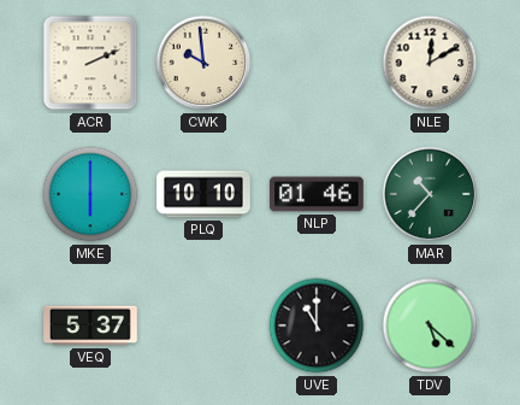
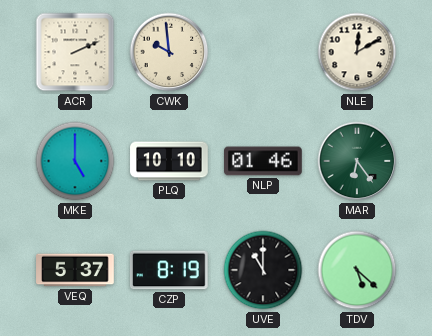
MKE: 6:00 -> 5:00 (75, 161)
MAR: 10:37 -> 6:24 (357, 161)
CZP: none -> 8:19 (169, 270)
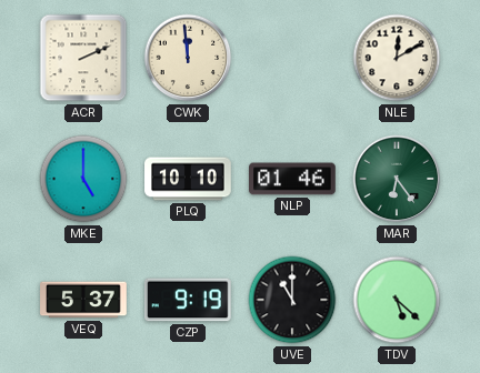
CWK: 9:59 -> 11:59 (188, 58)
CZP: 8:19 -> 9:19 (188, 300)
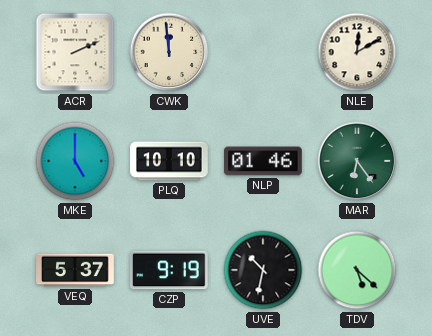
UVE: 11:00 -> 10:32 (263, 270)
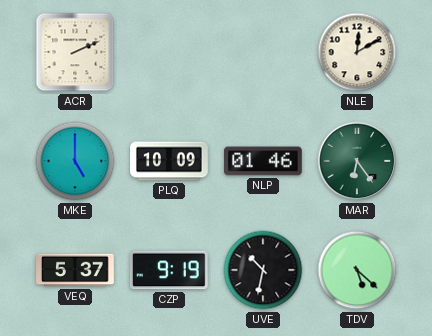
CWK: 11:59 -> none (169, 52)
PLQ: 10:10 -> 10:09 (169, 161)
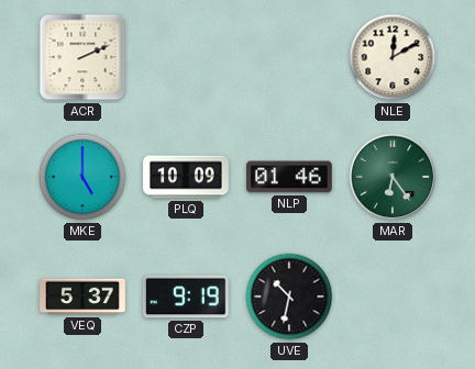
TDV: 5:22 -> none (357, 270)
